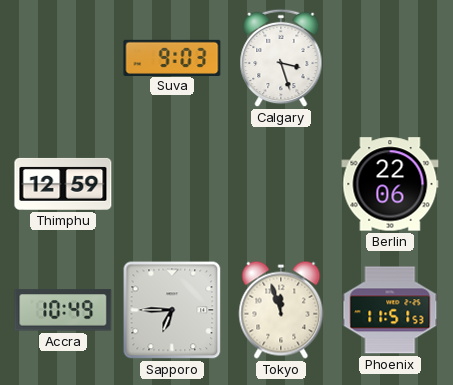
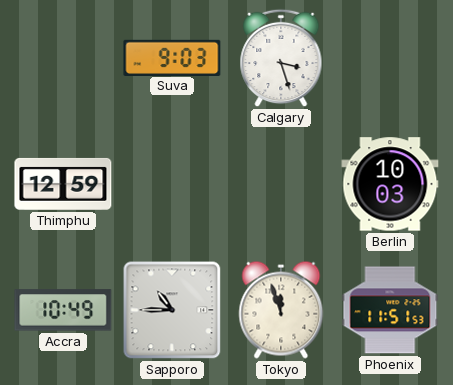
Berlin: 22:06 -> 10:03 (390, 184)
Sapporo: 6:45 -> 10:45 (172, 310)
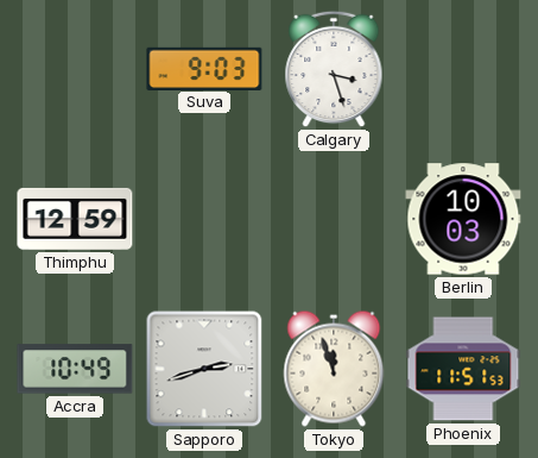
Sapporo: 10:45 -> 2:42 (204, 369)
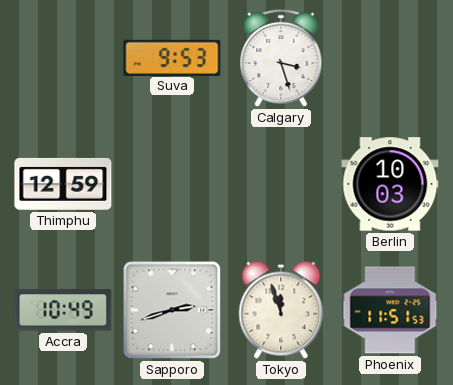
Suva: 9:03 -> 9:53 (172, 57)
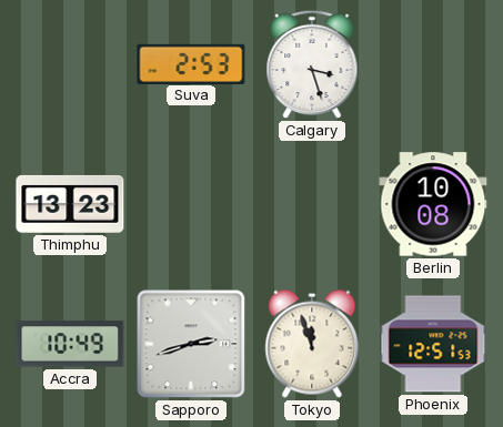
Suva: 9:53 -> 2:53 (191, 63)
Thimphu: 12:59 -> 13:23 (70, 204)
Berlin: 10:03 -> 10:08 (433, 204)
Phoenix: 11:51 -> 12:51 (433, 344)
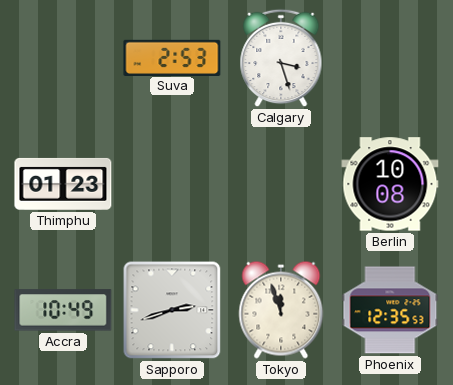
Thimphu: 13:23 -> 01:23 (63, 184)
Phoenix: 12:51 -> 12:35 (390, 310)
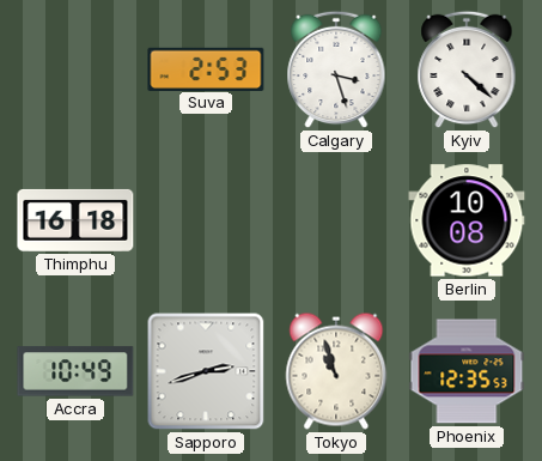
Kyiv: none -> 4:22 (467, 69)
Thimphu: 01:23 -> 16:18 (75, 220)
Tokyo: 11:57 -> 10:57 (336, 371)
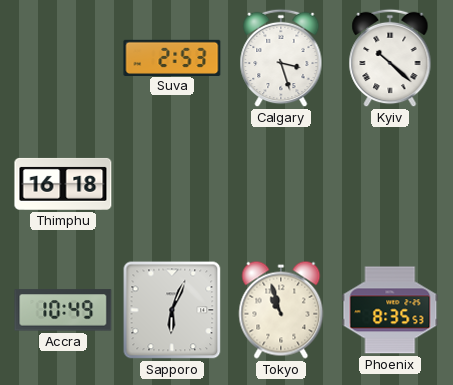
Kyiv: 4:22 -> 10:22 (390, 58)
Berlin: 10:08 -> none (467, 220)
Sapporo: 2:42 -> 6:04 (172, 310)
Phoenix: 12:35 -> 8:35 (390, 310)
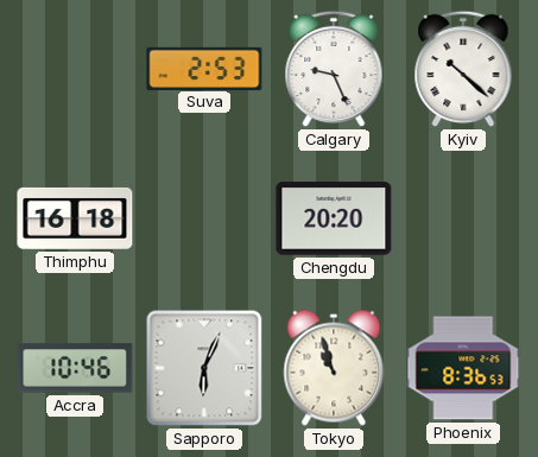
Calgary: 3:27 -> 9:26 (334, 69)
Chengdu: none -> 20:20 (334, 218)
Accra: 10:49 -> 10:46 (75, 368)
Phoenix: 8:35 -> 8:36 (463, 368)
